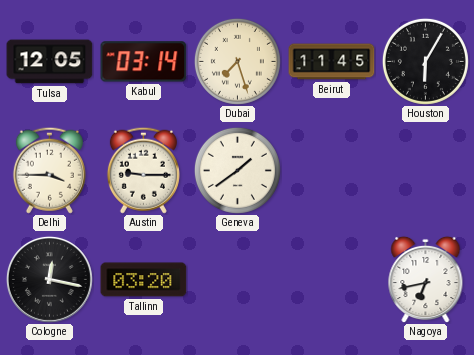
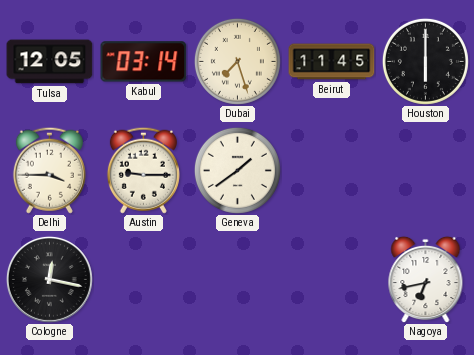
Houston: 6:05 -> 6:00 (425, 61)
Tallinn: 03:20 -> none (144, 280)
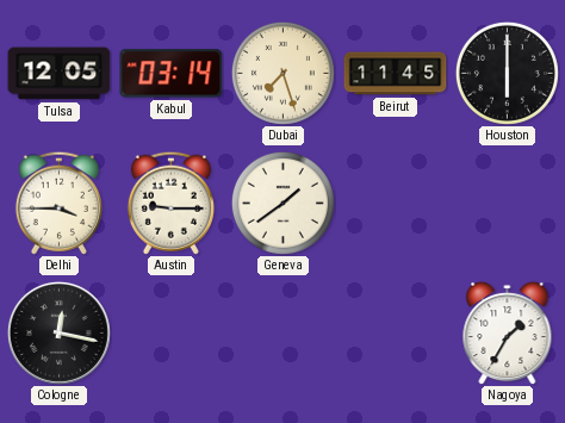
Nagoya: 6:43 -> 1:35 (508, 332)
